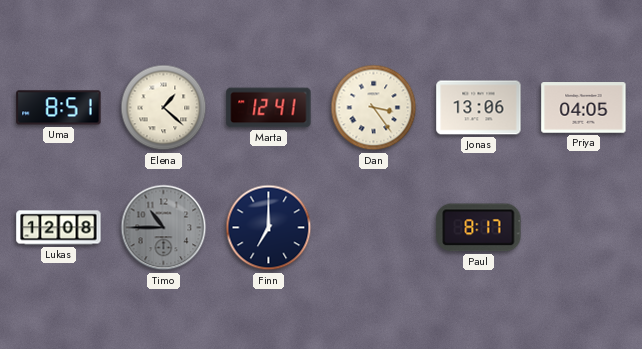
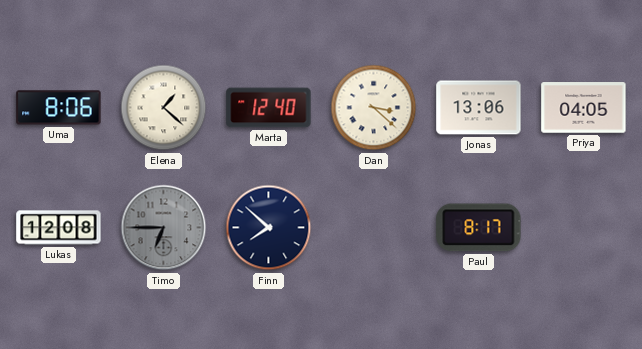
Uma: 8:51 -> 8:06 (59, 108)
Marta: 12:41 -> 12:40 (269, 108)
Dan: 3:24 -> 3:22 (374, 108)
Timo: 10:45 -> 6:45 (164, 228)
Finn: 7:00 -> 7:52 (269, 228)
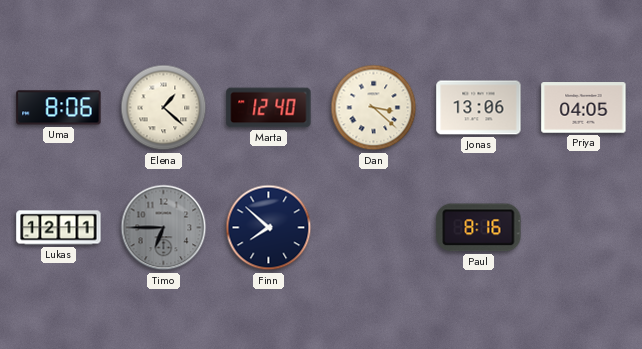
Lukas: 12:08 -> 12:11 (59, 228)
Paul: 8:17 -> 8:16 (479, 228)
